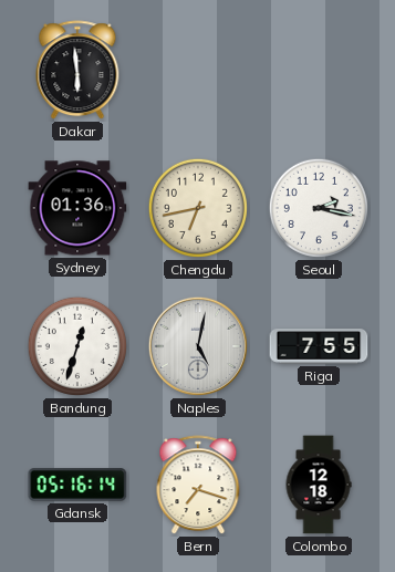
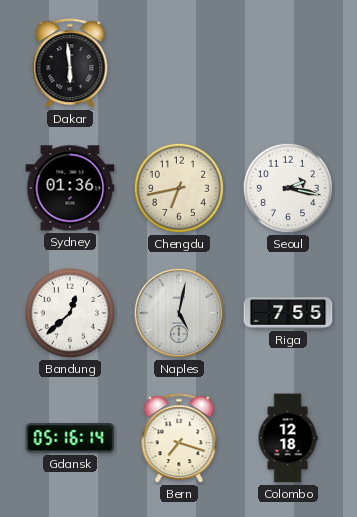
Bandung: 12:33 -> 12:38 (70, 313)
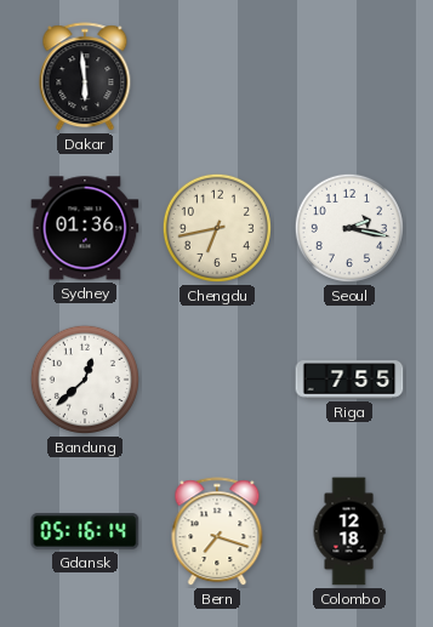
Naples: 5:02 -> none (179, 313)
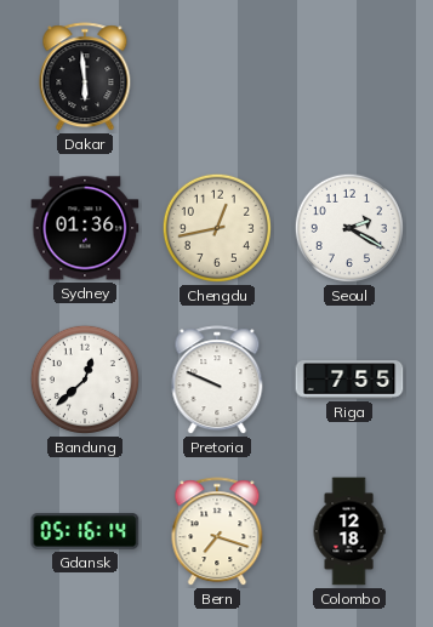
Chengdu: 6:43 -> 12:43 (217, 228)
Seoul: 2:17 -> 2:20 (349, 228)
Pretoria: none -> 9:49 (217, 381)
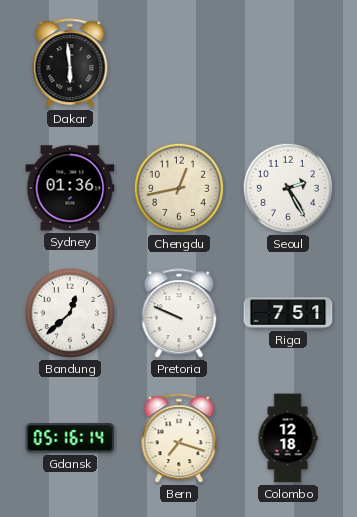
Seoul: 2:20 -> 2:25 (288, 188)
Riga: 7:55 -> 7:51 (288, 313)
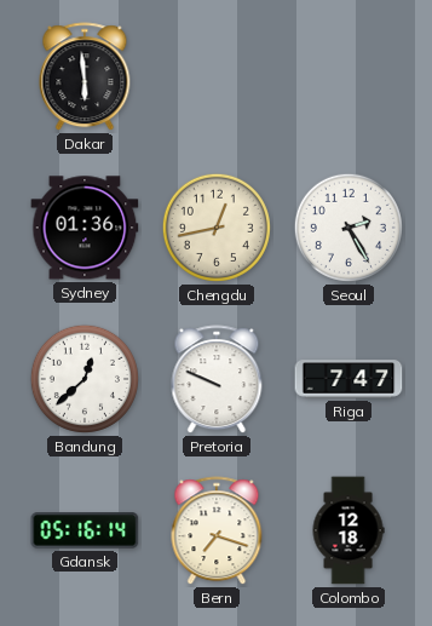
Riga: 7:51 -> 7:47 (349, 379)
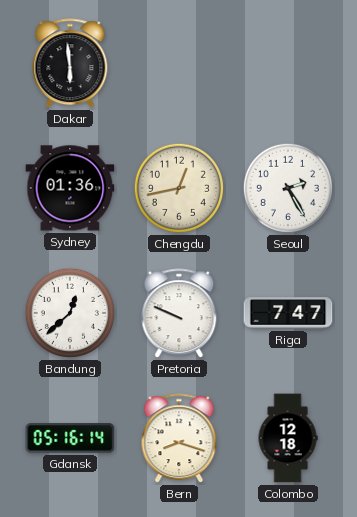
Bern: 7:18 -> 8:18 (179, 439)
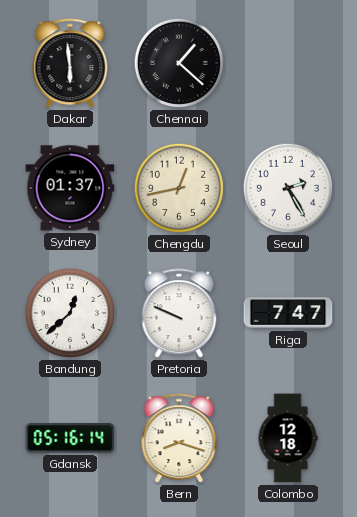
Chennai: none -> 1:22 (179, 63)
Sydney: 01:36 -> 01:37 (70, 188)
